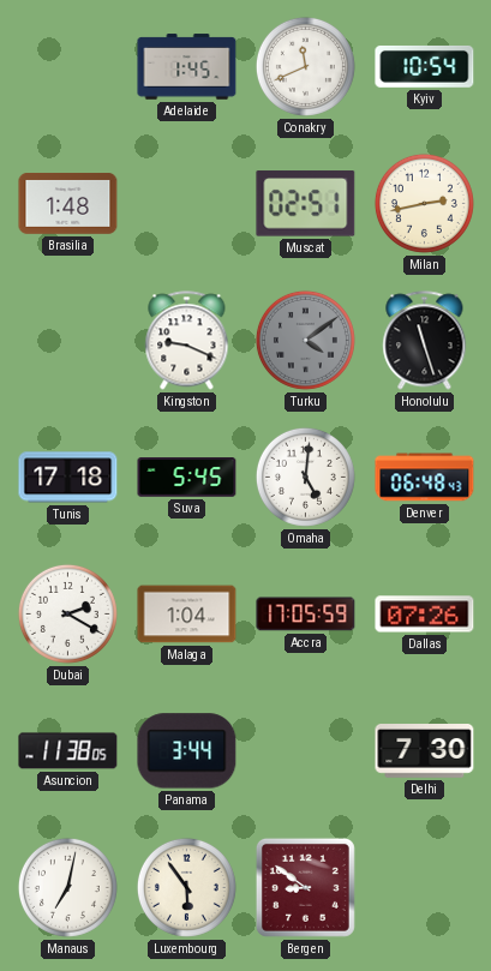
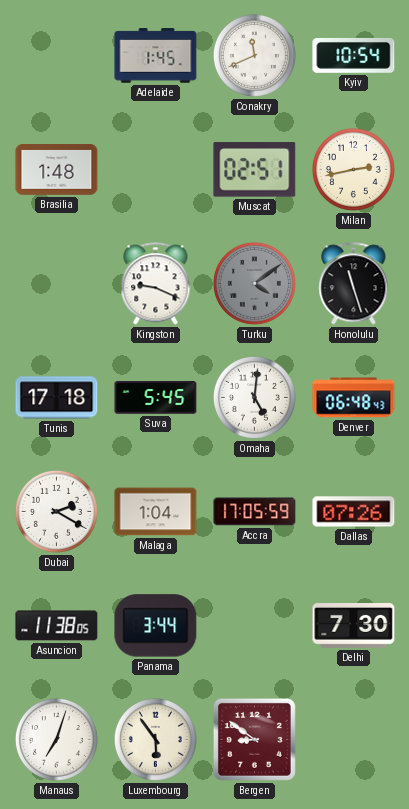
Manaus: 7:02 -> 7:03 (56, 739)
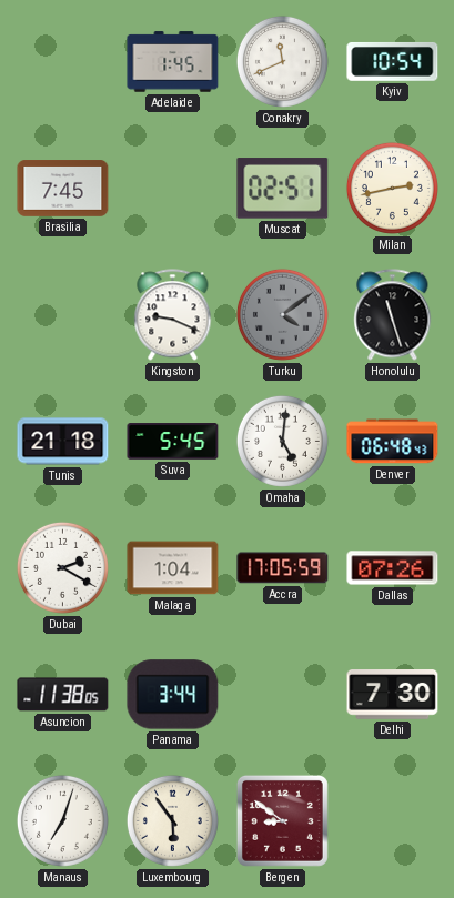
Brasilia: 1:48 -> 7:45 (63, 189)
Tunis: 17:18 -> 21:18 (63, 442)
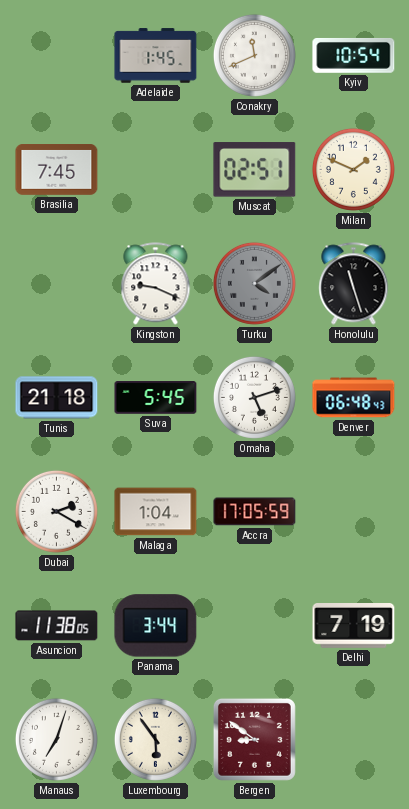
Milan: 2:43 -> 1:49 (353, 169)
Omaha: 5:01 -> 5:12 (254, 397)
Dallas: 07:26 -> none (393, 568)
Delhi: 7:30 -> 7:19 (354, 626)
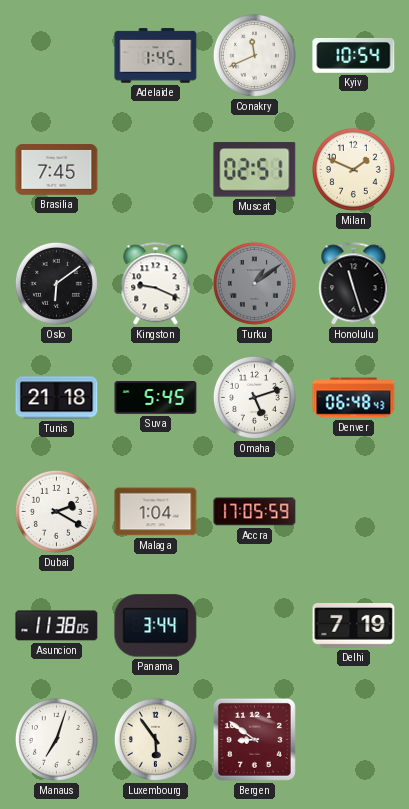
Oslo: none -> 6:09 (56, 283)
Turku: 4:09 -> 1:09 (254, 283)
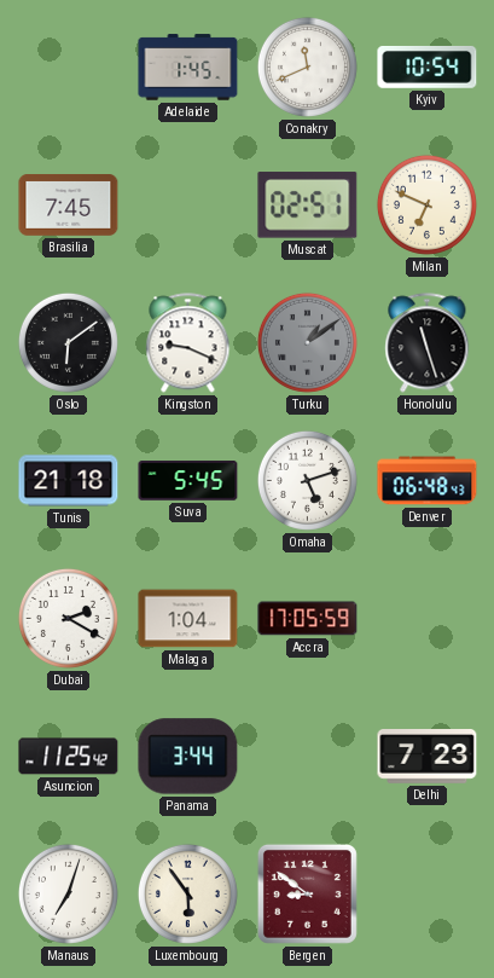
Milan: 1:49 -> 6:49 (426, 204)
Asuncion: 11:38 -> 11:25 (69, 757)
Delhi: 7:19 -> 7:23 (428, 757)
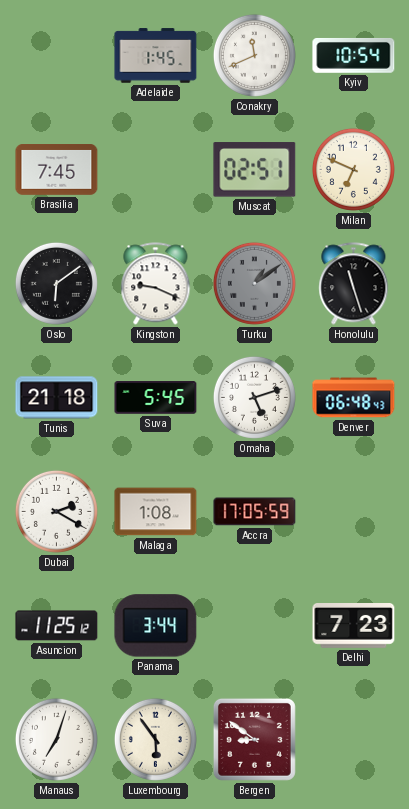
Malaga: 1:04 -> 1:08 (156, 512)
Asuncion: 11:25:42 -> 11:25:12 (57, 626)
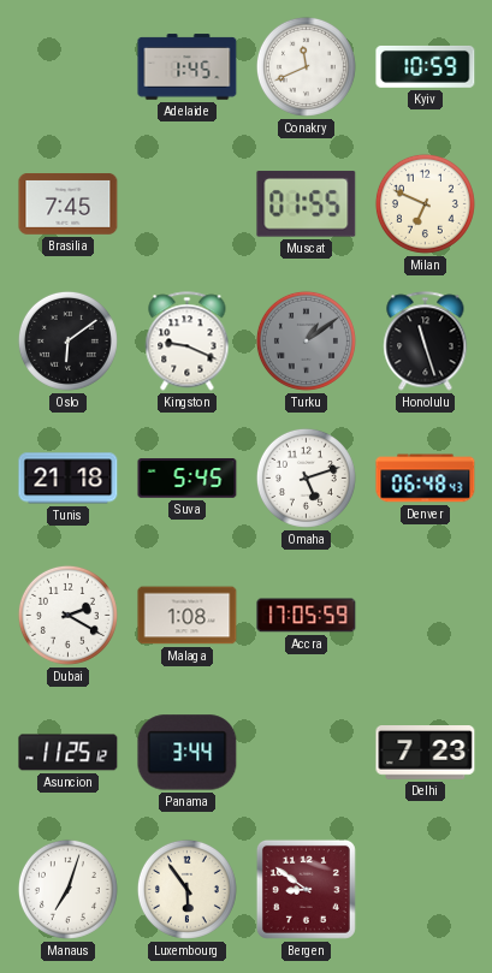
Kyiv: 10:54 -> 10:59 (426, 66)
Muscat: 02:51 -> 01:55 (307, 204)
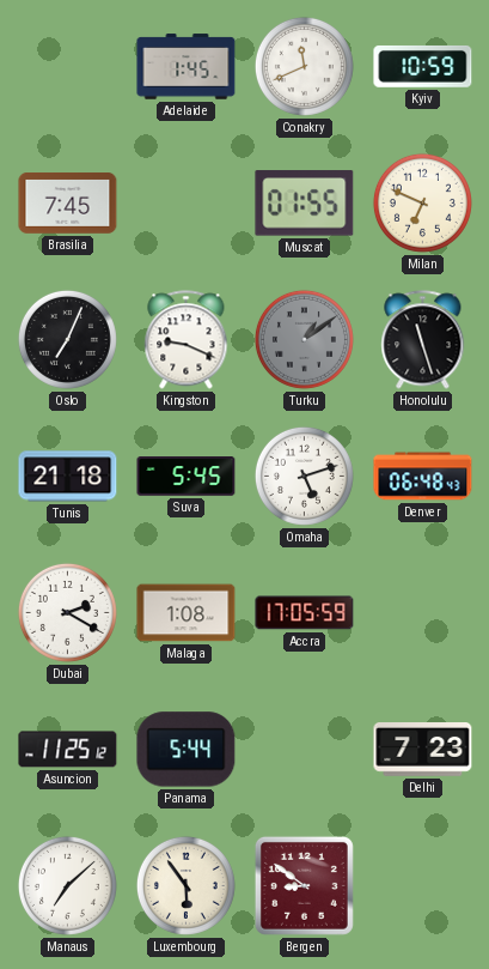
Oslo: 6:09 -> 7:04 (67, 339)
Panama: 3:44 -> 5:44 (187, 750)
Manaus: 7:03 -> 7:08 (67, 885)
